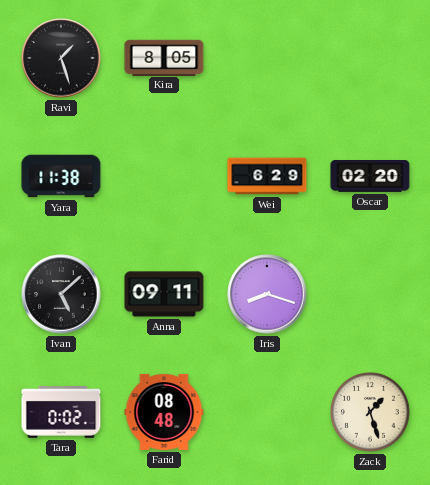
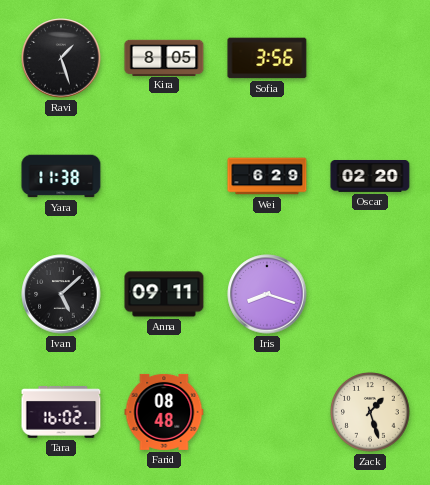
Sofia: none -> 3:56 (267, 58)
Tara: 0:02 -> 16:02 (61, 413)
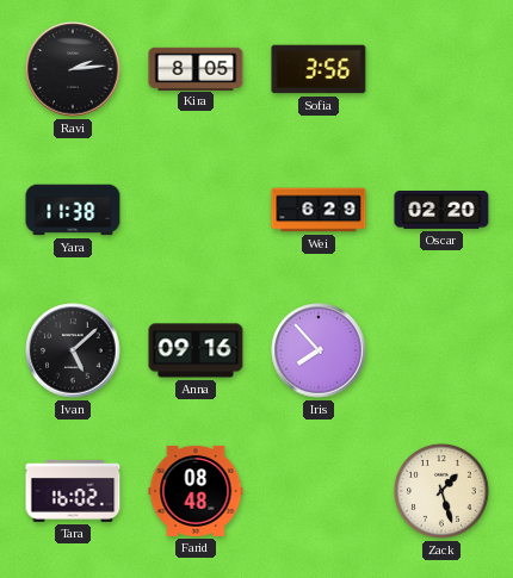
Ravi: 1:27 -> 2:14 (73, 69)
Anna: 09:11 -> 09:16 (196, 350)
Iris: 8:18 -> 7:53 (319, 350)
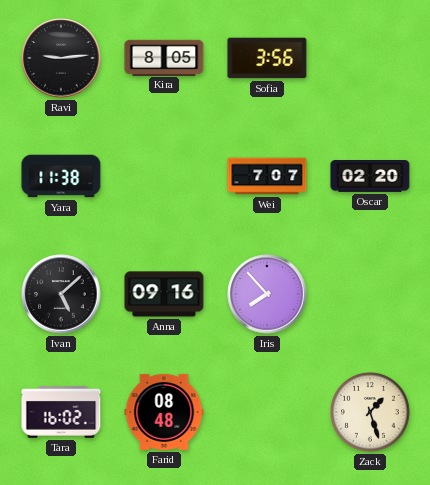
Ravi: 2:14 -> 9:14 (61, 58)
Wei: 6:29 -> 7:07 (267, 176)
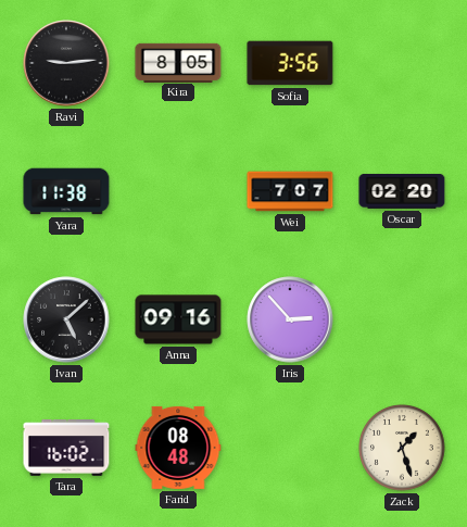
Iris: 7:53 -> 2:53 (290, 319)
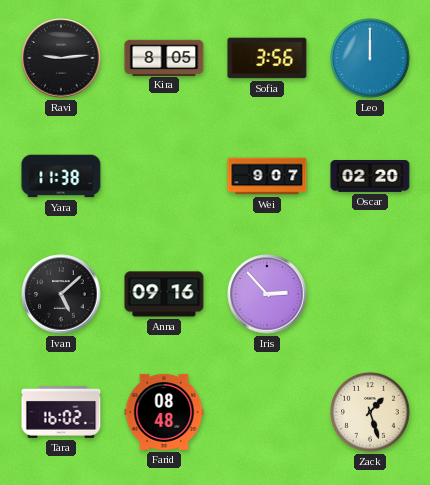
Leo: none -> 12:00 (370, 58)
Wei: 7:07 -> 9:07 (267, 176)
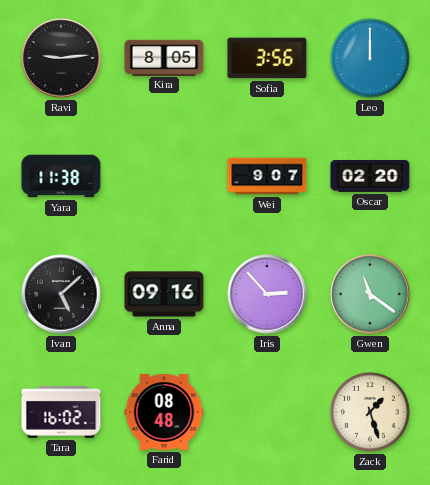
Gwen: none -> 11:21 (370, 294)
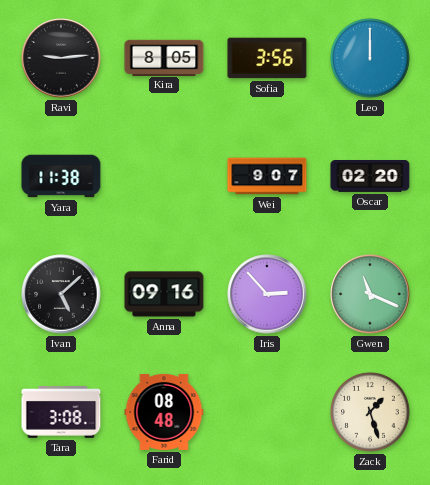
Gwen: 11:21 -> 11:19 (370, 294)
Tara: 16:02 -> 3:08 (61, 413)
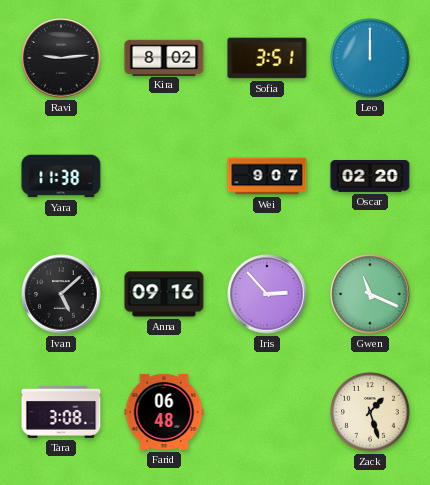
Kira: 8:05 -> 8:02 (164, 57)
Sofia: 3:56 -> 3:51 (267, 58)
Farid: 08:48 -> 06:48 (164, 412)
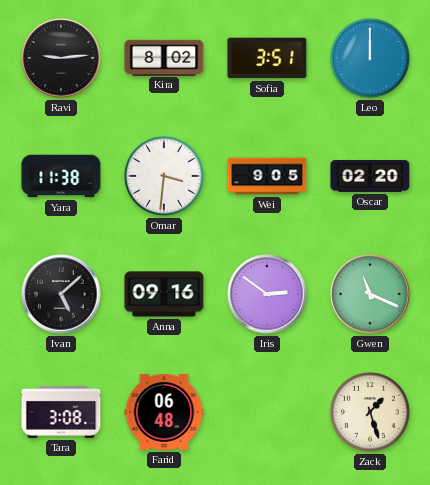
Omar: none -> 3:31 (164, 176)
Wei: 9:07 -> 9:05 (267, 176)
Iris: 2:53 -> 2:51 (267, 294)
